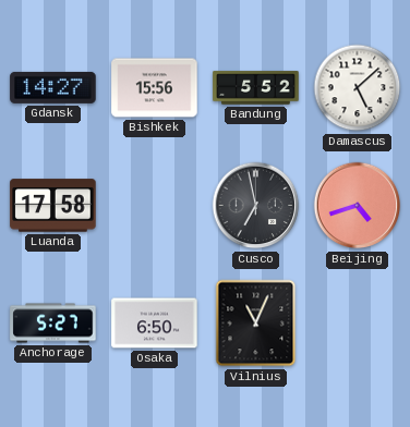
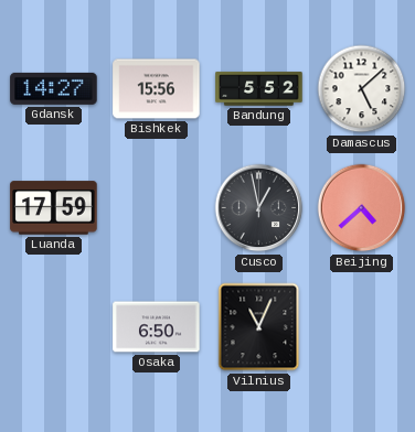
Luanda: 17:58 -> 17:59 (54, 208)
Cusco: 6:58 -> 12:58 (259, 208)
Beijing: 4:42 -> 4:38 (362, 208)
Anchorage: 5:27 -> none (53, 324)
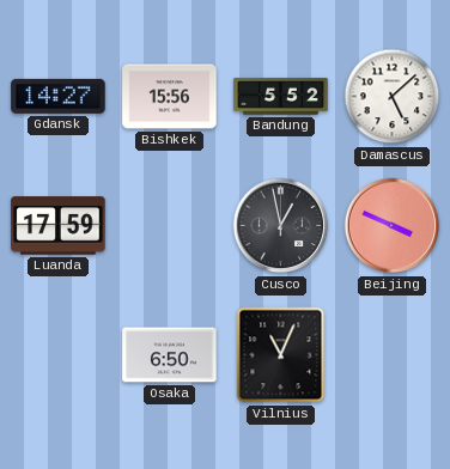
Beijing: 4:38 -> 3:49 (393, 226)
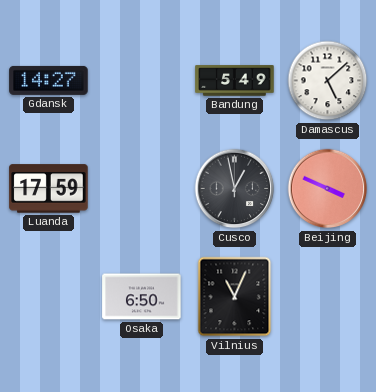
Bishkek: 15:56 -> none (170, 97)
Bandung: 5:52 -> 5:49 (235, 81)
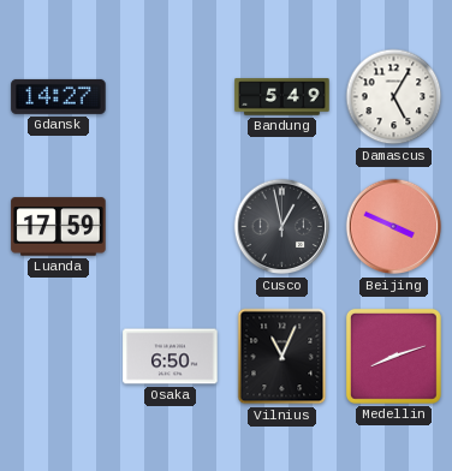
Damascus: 5:08 -> 5:05 (394, 97)
Medellin: none -> 8:12 (393, 356)
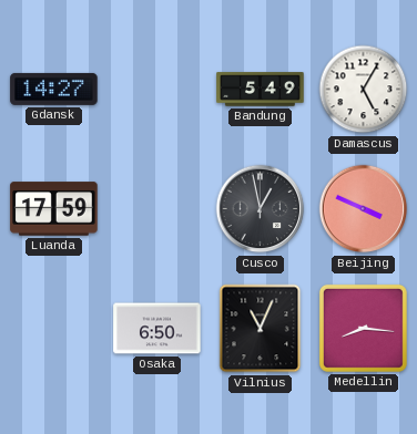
Medellin: 8:12 -> 8:16 (363, 328)
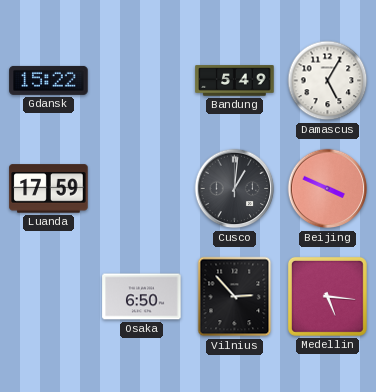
Gdansk: 14:27 -> 15:22 (49, 80)
Cusco: 12:58 -> 1:01 (235, 189)
Vilnius: 11:04 -> 2:53 (235, 297)
Medellin: 8:16 -> 5:16 (327, 296)
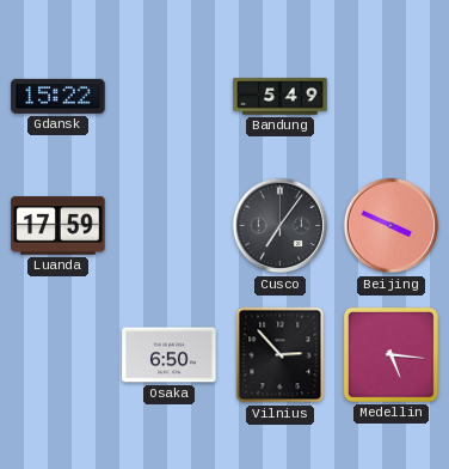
Damascus: 5:05 -> none (328, 81)
Cusco: 1:01 -> 7:06 (281, 226)
